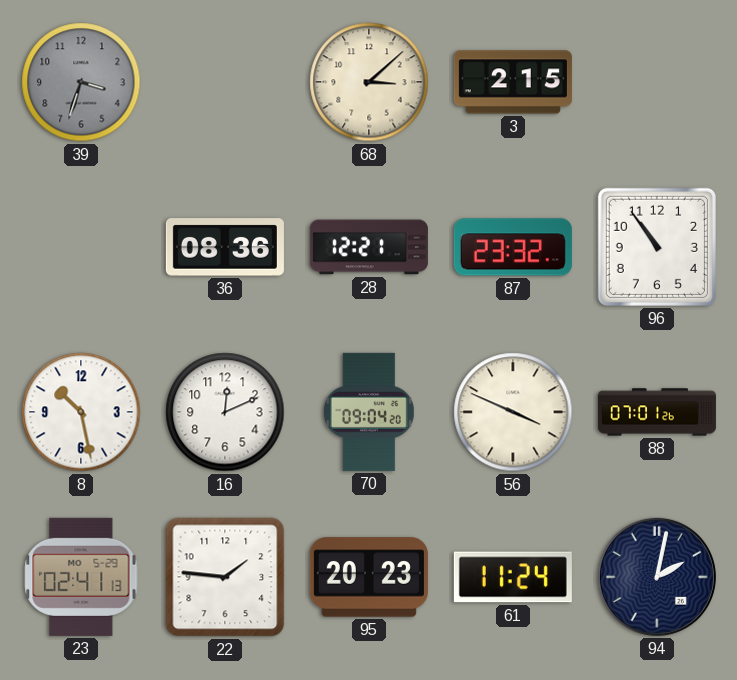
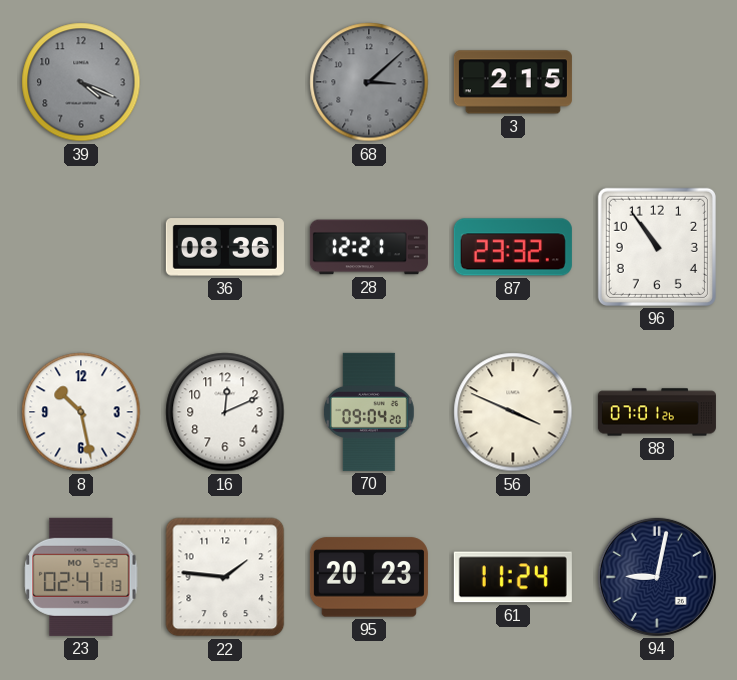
39: 3:33 -> 4:19 (81, 82)
68 dial: cream -> grey (369, 82)
94: 2:02 -> 9:02 (657, 577)
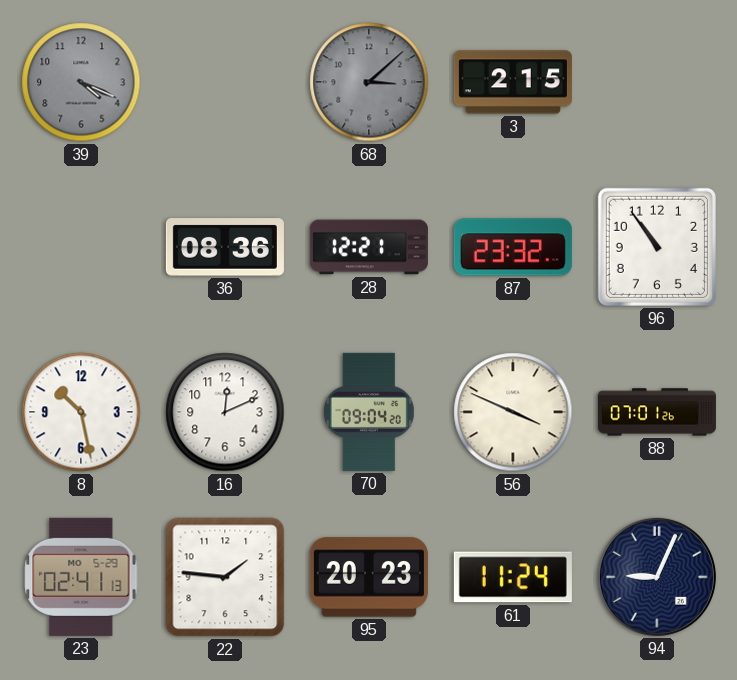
94: 9:02 -> 9:04 (657, 577)
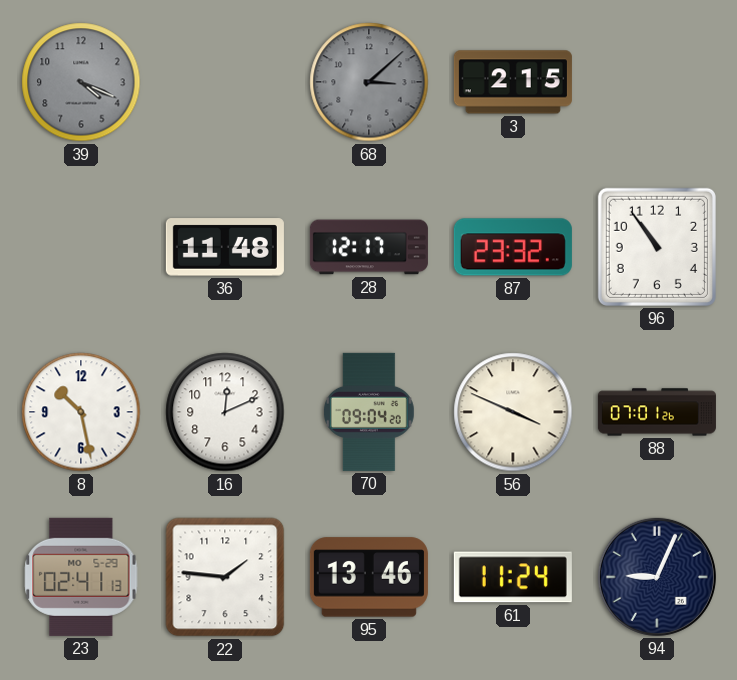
36: 08:36 -> 11:48 (225, 247)
28: 12:21 -> 12:17 (369, 247)
95: 20:23 -> 13:46 (369, 577)
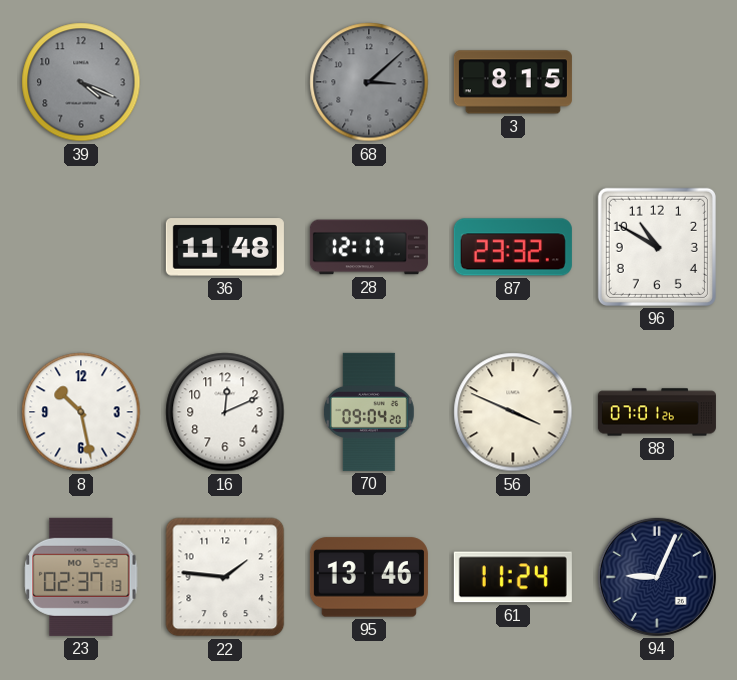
3: 2:15 -> 8:15 (513, 82)
96: 10:54 -> 10:50 (657, 247)
23: 02:41 -> 02:37 (81, 577)
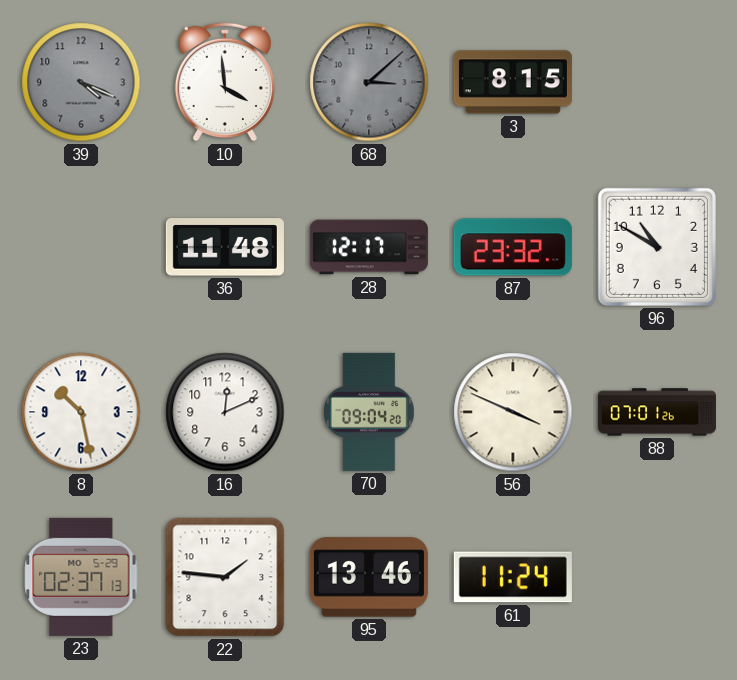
10: none -> 3:59 (225, 82)
94: 9:04 -> none (657, 577)
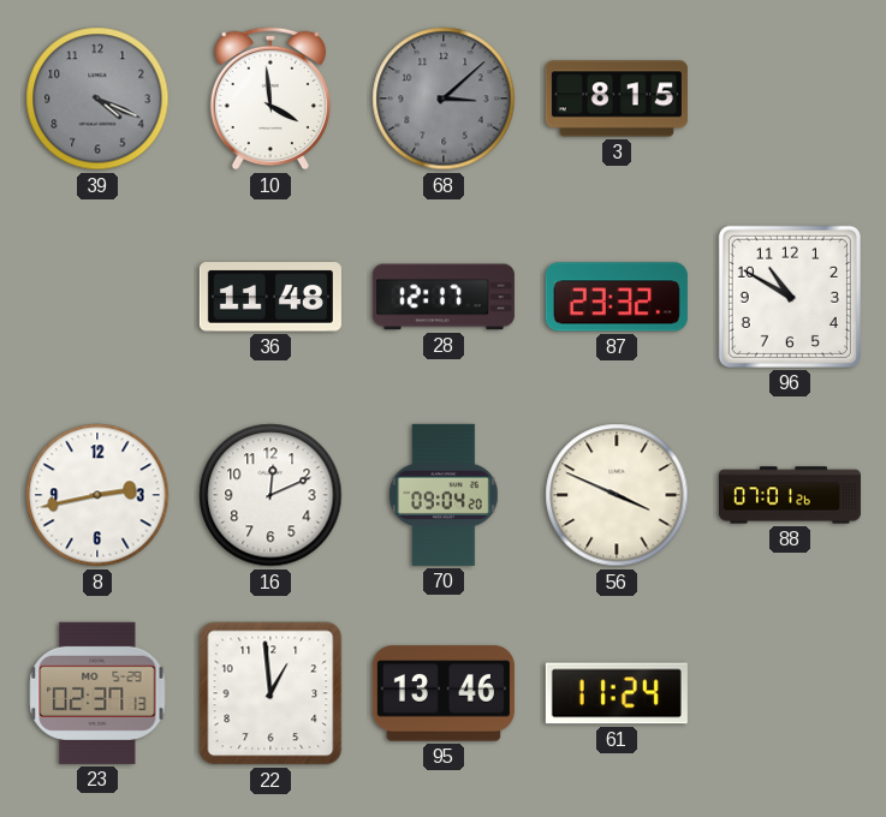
8: 10:28 -> 2:43 (97, 495)
22: 1:46 -> 12:59 (270, 693)
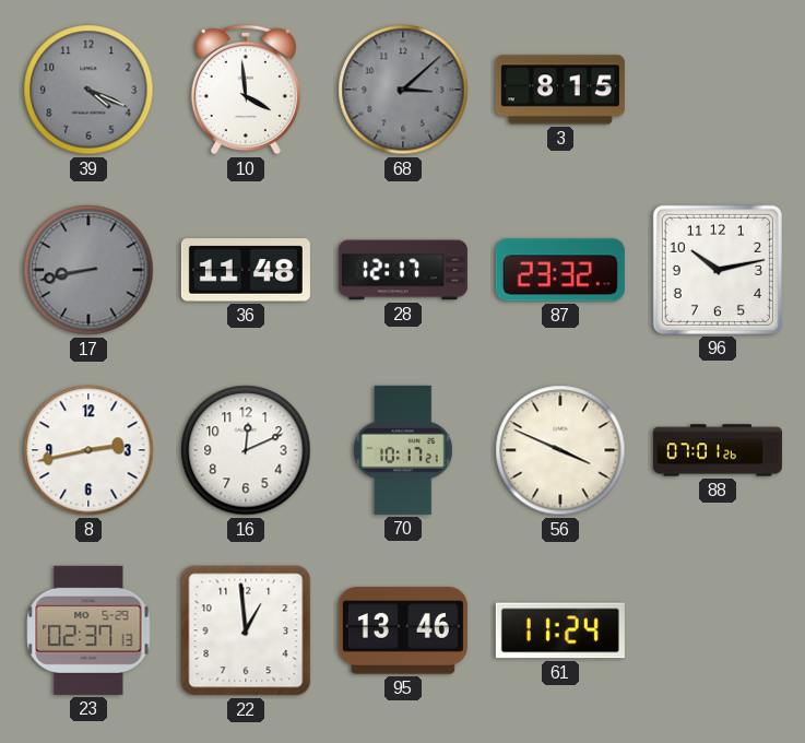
17: none -> 8:43 (88, 270)
96: 10:50 -> 10:13 (718, 270)
70: 09:04 -> 10:17 (403, 450)
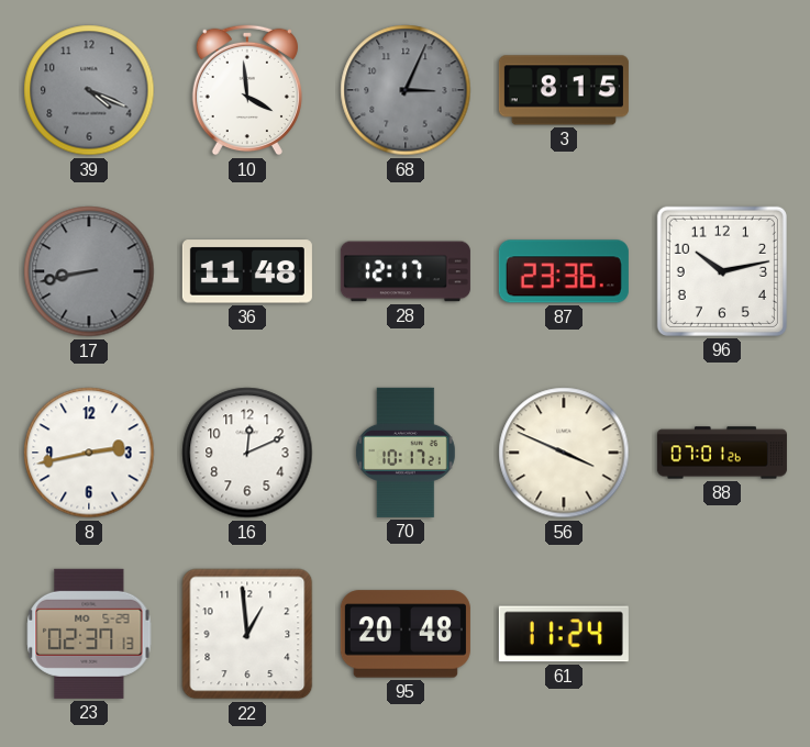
68: 3:08 -> 3:04 (406, 90)
87: 23:32 -> 23:36 (564, 271)
95: 13:46 -> 20:48 (406, 634)
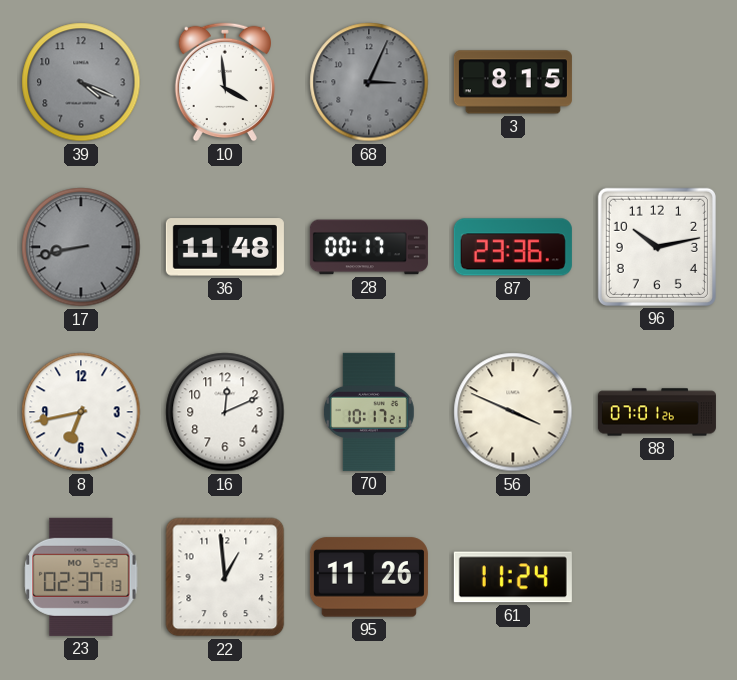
28: 12:17 -> 00:17 (369, 247)
8: 2:43 -> 6:43 (81, 412)
95: 20:48 -> 11:26 (369, 577)
